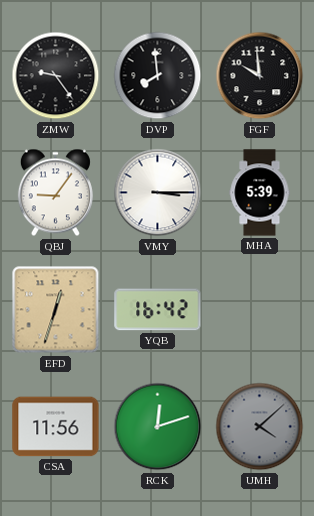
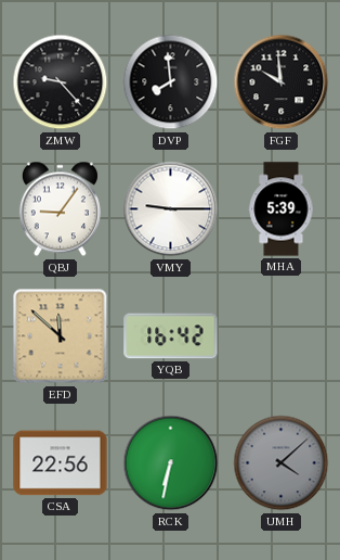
ZMW: 9:24 -> 9:23 (61, 82)
VMY: 3:15 -> 9:15 (171, 209)
EFD: 12:33 -> 11:52 (61, 336)
CSA: 11:56 -> 22:56 (61, 463)
RCK: 12:12 -> 6:32 (171, 463)
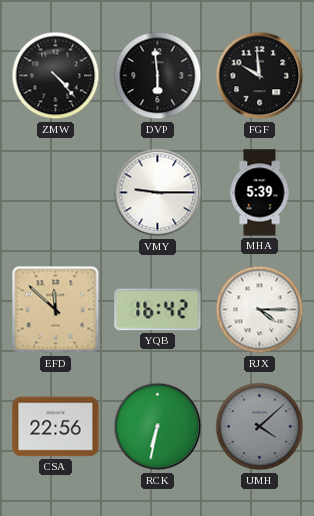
ZMW: 9:23 -> 4:23 (56, 76)
DVP: 7:59 -> 5:59 (158, 76)
QBJ: 9:06 -> none (60, 209)
RJX: none -> 4:15 (260, 310)
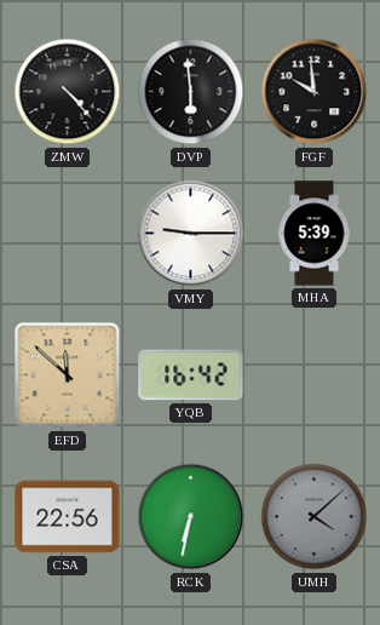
RJX: 4:15 -> none (260, 310)
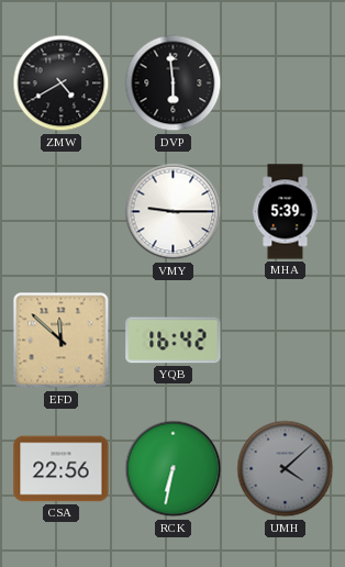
ZMW: 4:23 -> 4:40 (62, 84)
FGF: 9:59 -> none (315, 92)
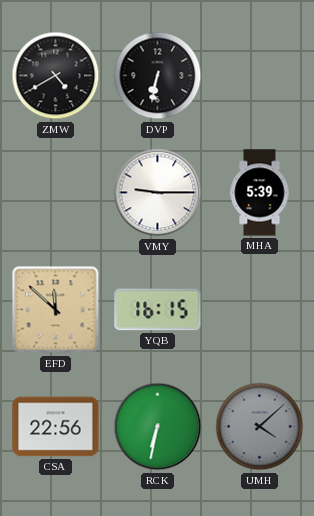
DVP: 5:59 -> 6:32 (158, 76)
YQB: 16:42 -> 16:15 (158, 310)
